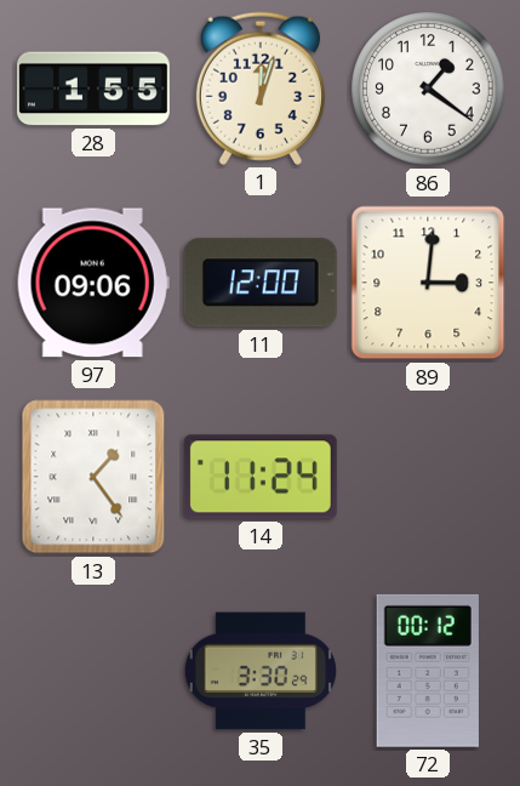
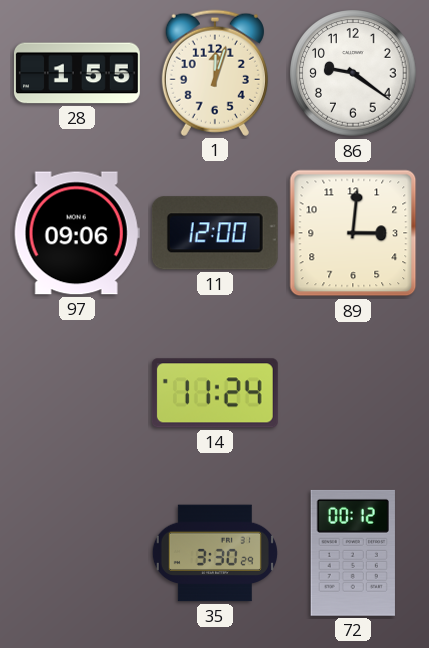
86: 1:21 -> 9:21 (353, 73)
13: 1:24 -> none (93, 477)
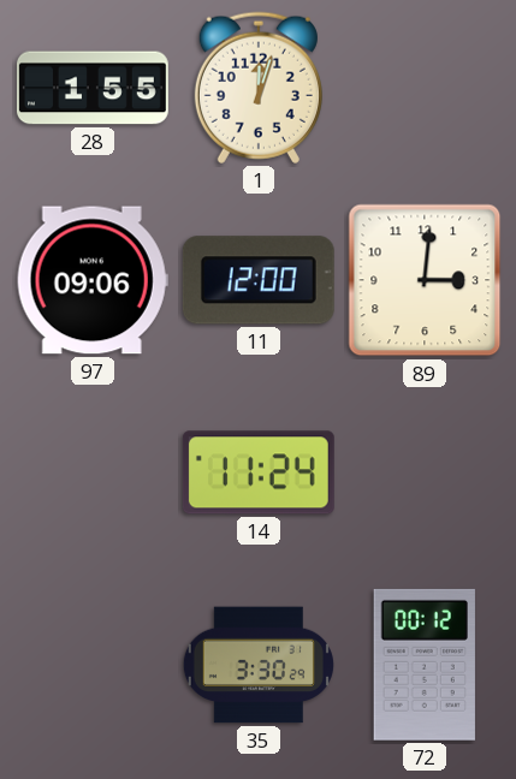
86: 9:21 -> none (353, 73)
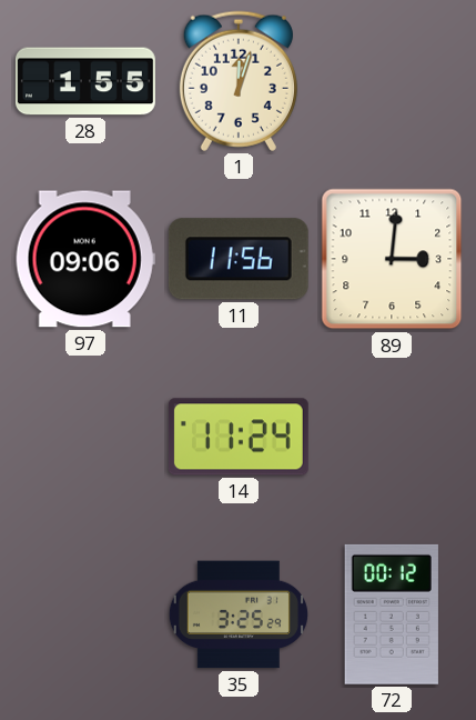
11: 12:00 -> 11:56 (239, 259)
35: 3:30 -> 3:25 (239, 614)
